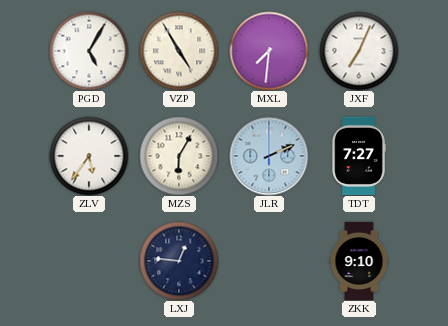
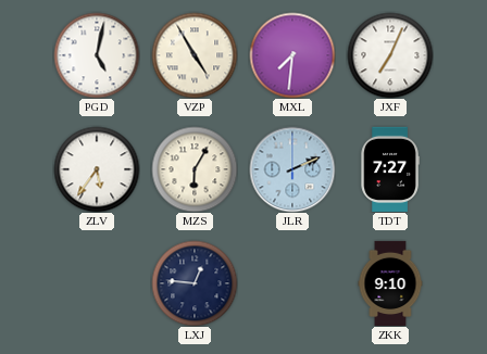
PGD: 5:05 -> 5:02 (97, 55)
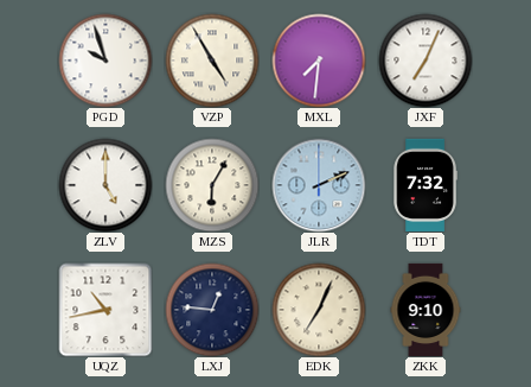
PGD: 5:02 -> 9:57 (105, 61)
ZLV: 5:36 -> 5:00 (105, 185)
TDT: 7:27 -> 7:32 (426, 185)
UQZ: none -> 10:43 (105, 310)
EDK: none -> 7:04 (319, 310)
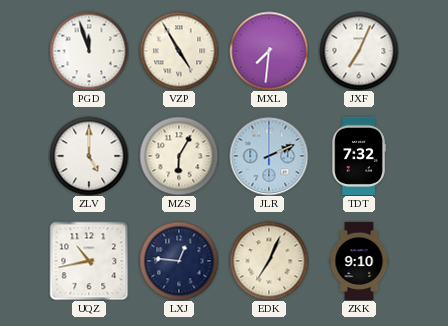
PGD: 9:57 -> 11:57 (89, 51)
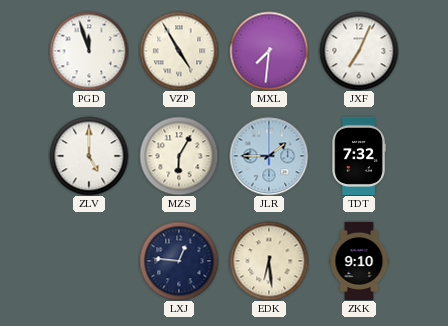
JLR: 2:11 -> 1:45 (269, 156)
UQZ: 10:43 -> none (89, 261)
EDK: 7:04 -> 6:29 (269, 261)
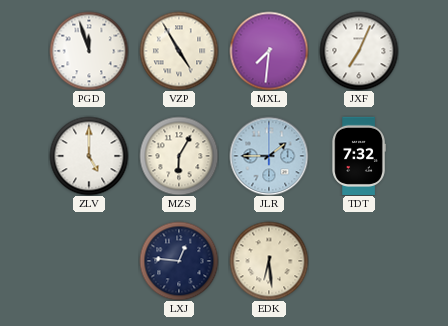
ZKK: 9:10 -> none (359, 260)
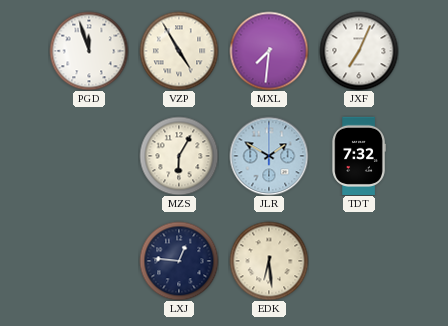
ZLV: 5:00 -> none (89, 156)
JLR: 1:45 -> 1:50 (269, 156)
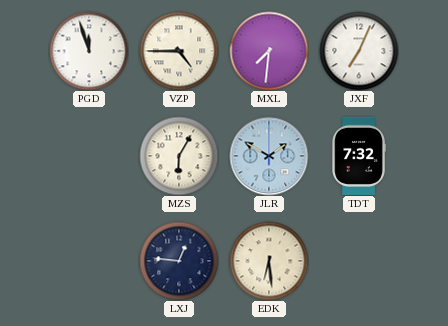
VZP: 4:55 -> 4:45 (179, 51)
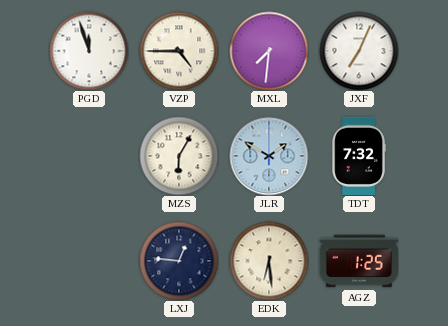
AGZ: none -> 1:25 (359, 261)
